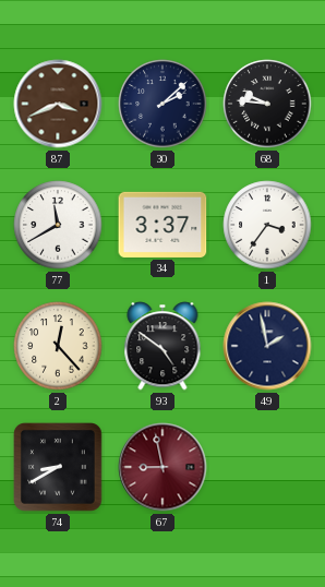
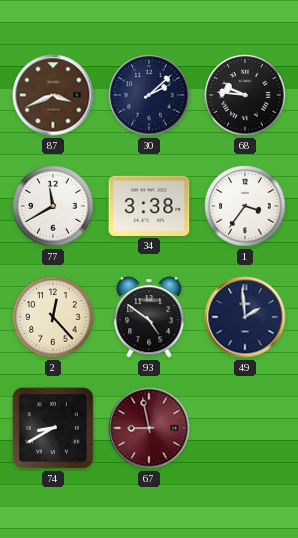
34: 3:37 -> 3:38 (149, 206)
49: 1:58 -> 1:59 (245, 317)
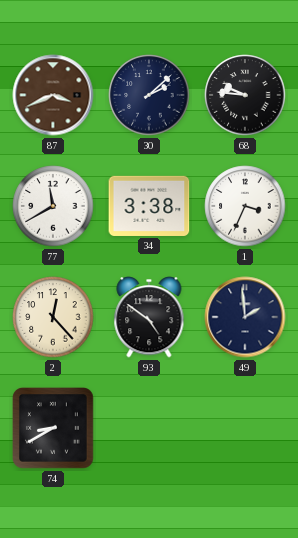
1: 3:36 -> 3:34 (245, 206)
67: 8:58 -> none (149, 428)
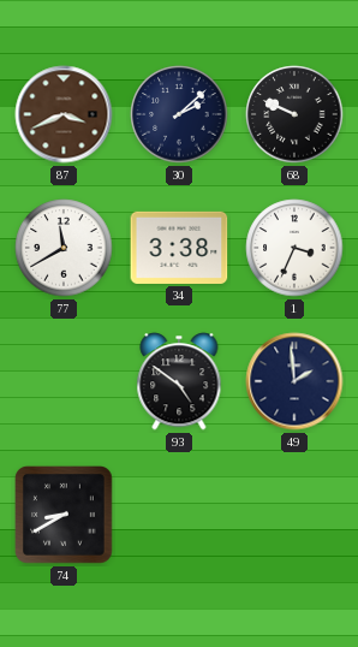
68: 9:46 -> 9:49 (294, 114)
2: 12:23 -> none (53, 317)
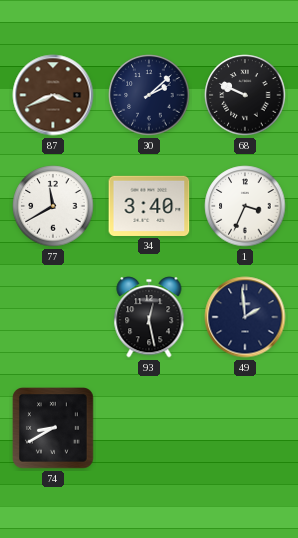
34: 3:38 -> 3:40 (149, 206)
93: 4:51 -> 12:28 (149, 317)
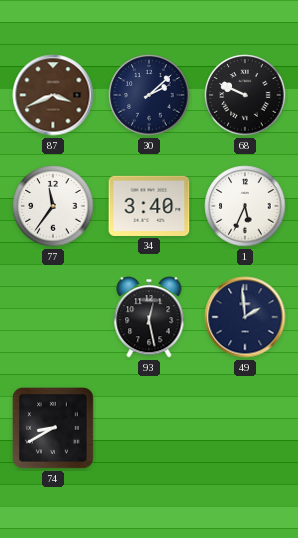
77: 11:40 -> 11:36 (53, 206)
1: 3:34 -> 5:34 (245, 206)
